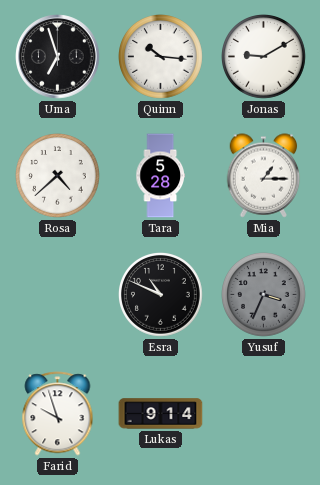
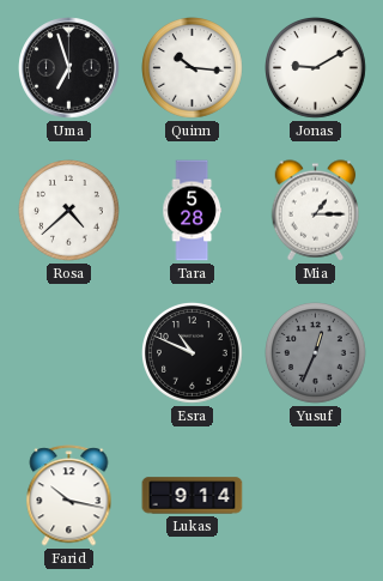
Yusuf: 3:34 -> 12:34 (316, 353)
Farid: 9:57 -> 10:17 (69, 496)
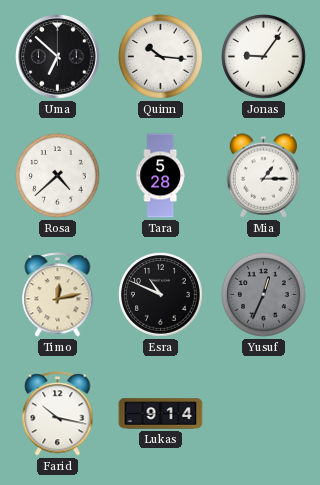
Uma: 6:57 -> 6:52 (58, 57)
Jonas: 9:10 -> 9:06 (264, 57)
Timo: none -> 12:13 (58, 295)
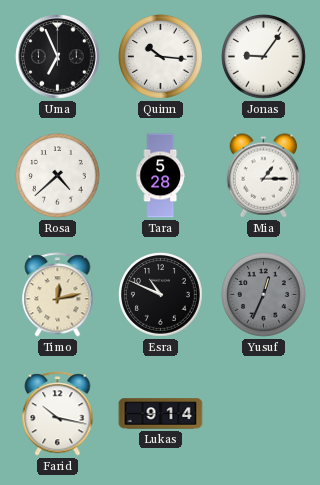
Uma: 6:52 -> 6:56 (58, 57)
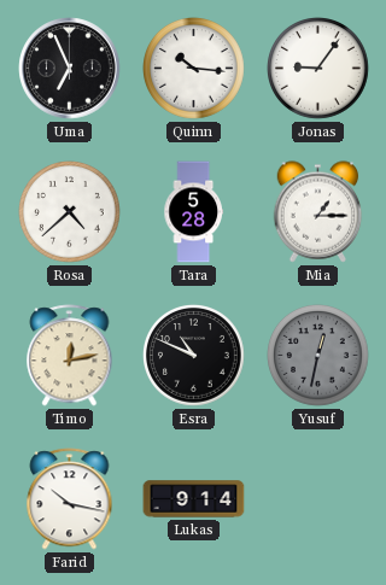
Yusuf: 12:34 -> 12:32 (318, 356)
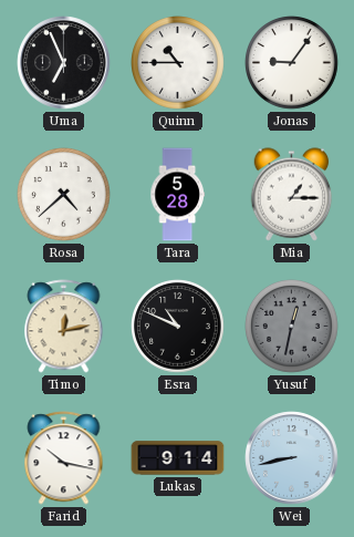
Quinn: 10:16 -> 10:45 (178, 63)
Wei: none -> 8:43 (292, 458)
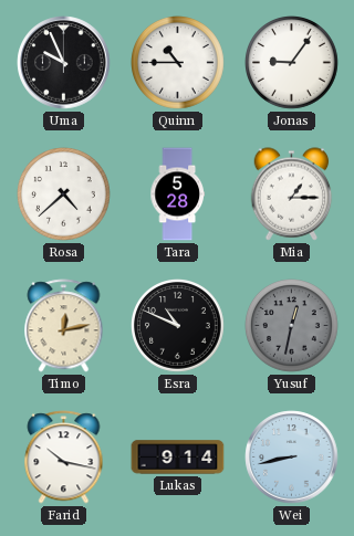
Uma: 6:56 -> 9:56 (64, 63)
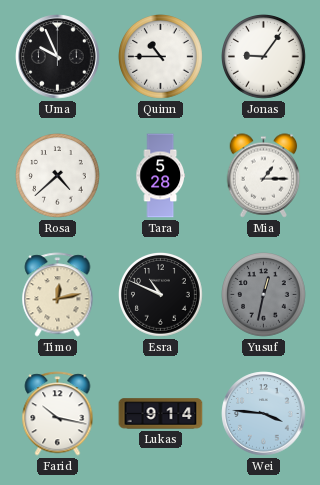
Wei: 8:43 -> 3:46 (264, 414)
